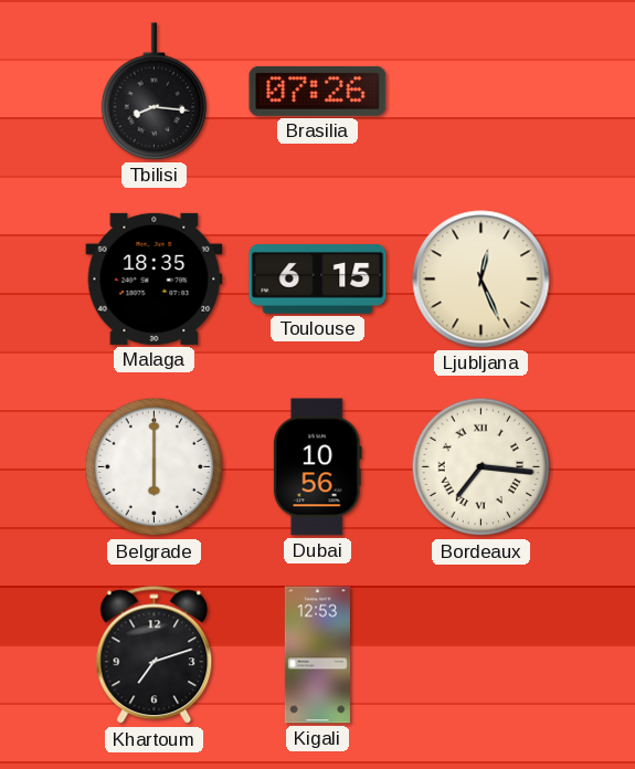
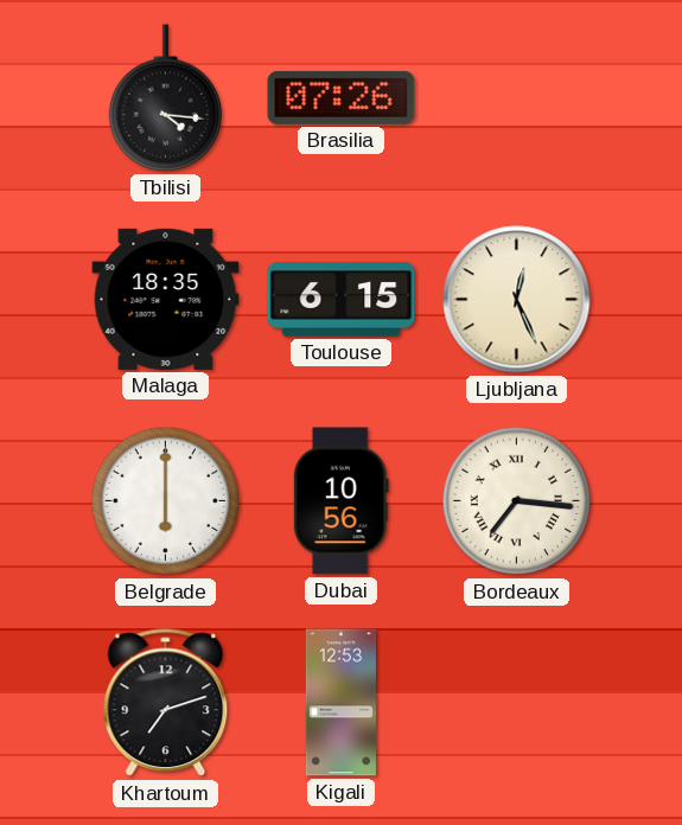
Tbilisi: 8:16 -> 4:16 (166, 98)
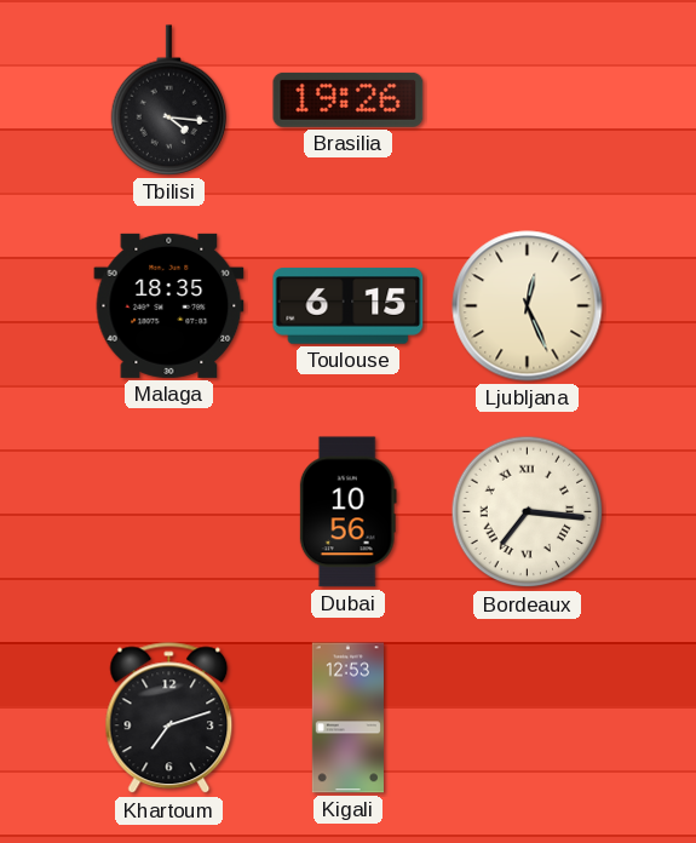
Brasilia: 07:26 -> 19:26 (349, 99)
Belgrade: 6:00 -> none (166, 501)
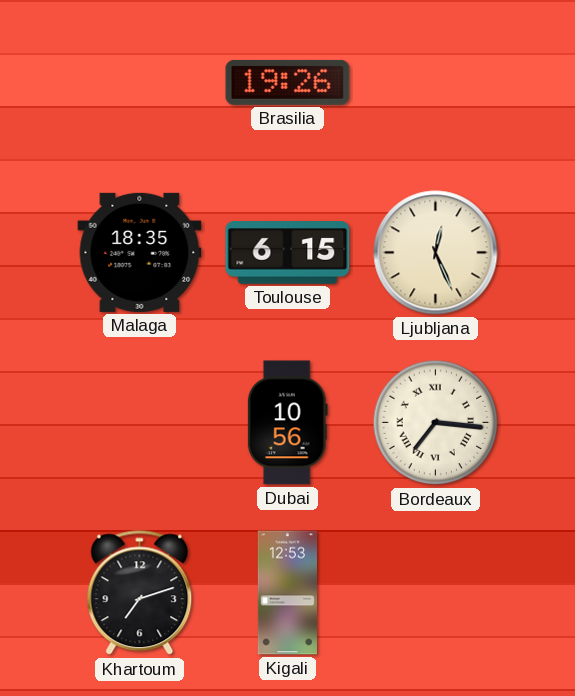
Tbilisi: 4:16 -> none (169, 101)
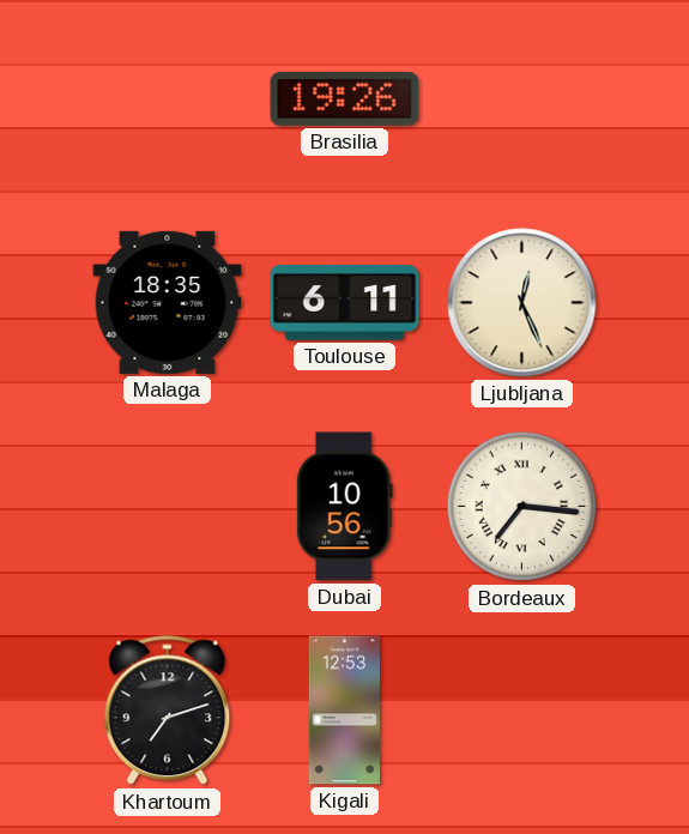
Toulouse: 6:15 -> 6:11 (345, 303)
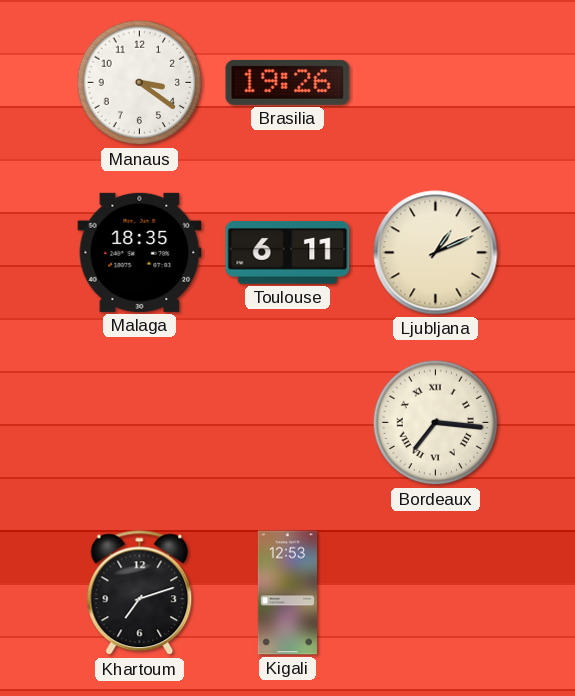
Manaus: none -> 3:21 (140, 83)
Ljubljana: 12:26 -> 1:11 (436, 253)
Dubai: 10:56 -> none (344, 507)
